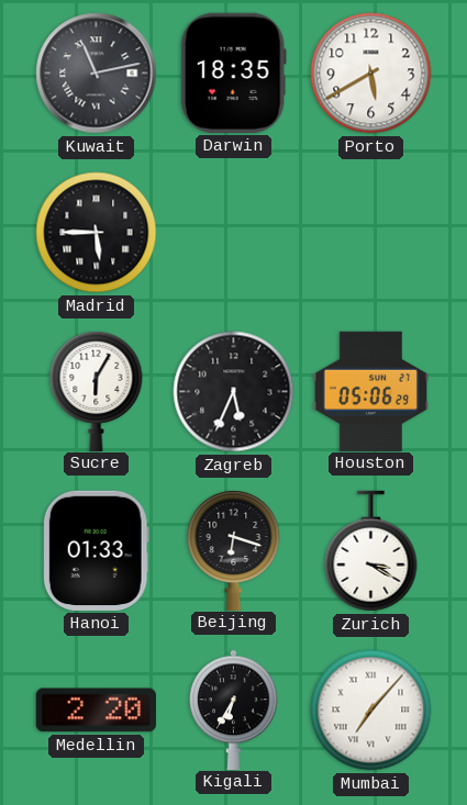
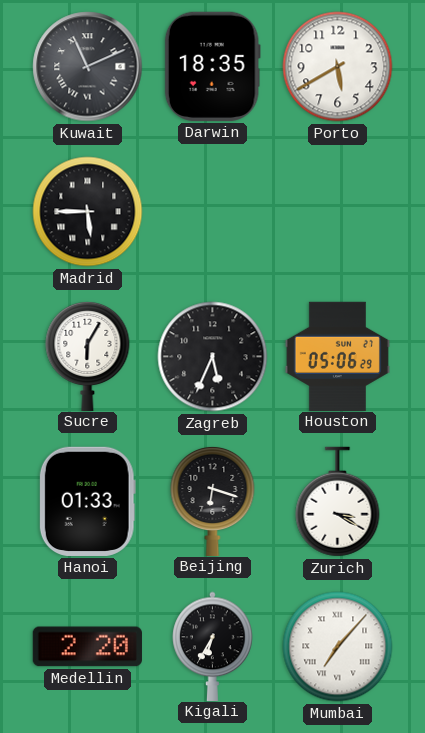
Kuwait: 11:13 -> 11:11 (88, 67)
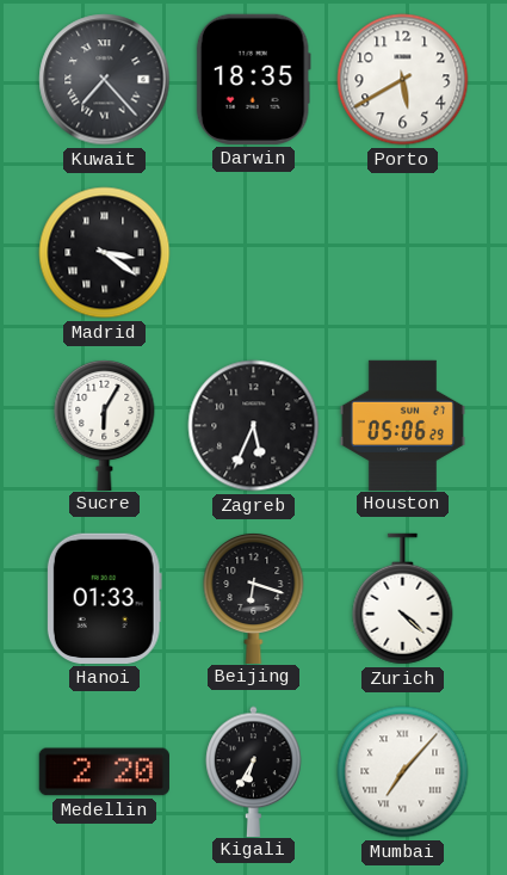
Kuwait: 11:11 -> 7:23 (105, 80)
Madrid: 5:45 -> 3:21 (105, 253)
Zurich: 3:20 -> 4:22 (403, 599)
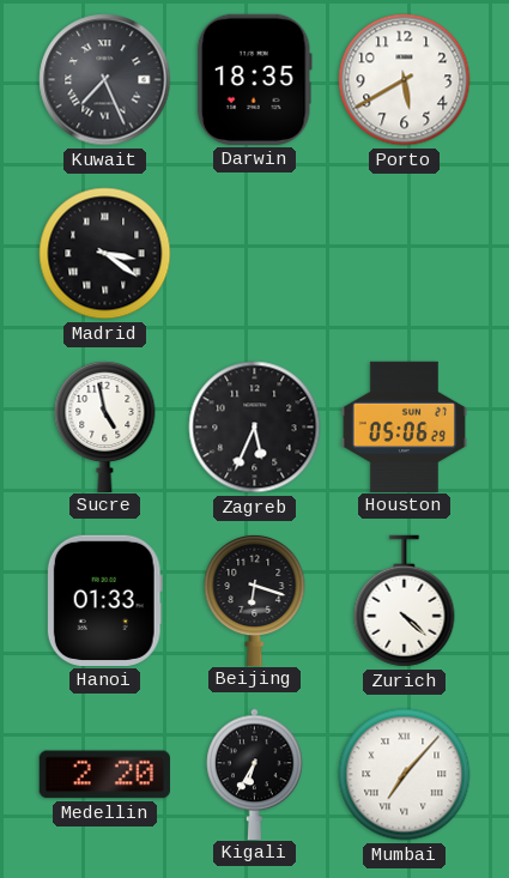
Kuwait: 7:23 -> 7:26 (105, 80)
Sucre: 6:05 -> 4:58 (105, 425)
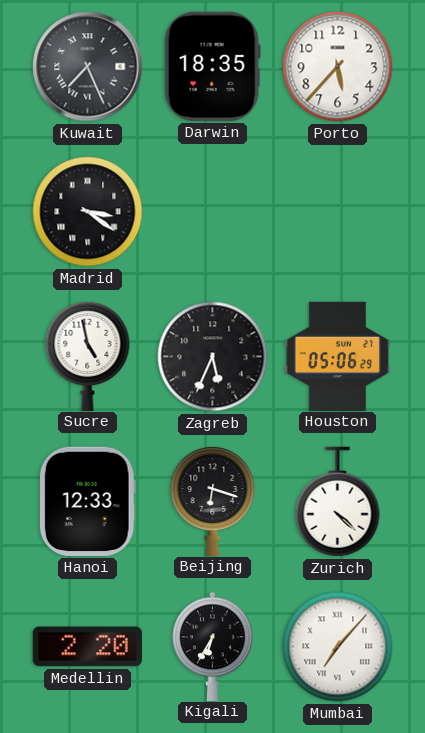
Porto: 5:40 -> 5:37 (338, 67)
Hanoi: 01:33 -> 12:33 (87, 501)
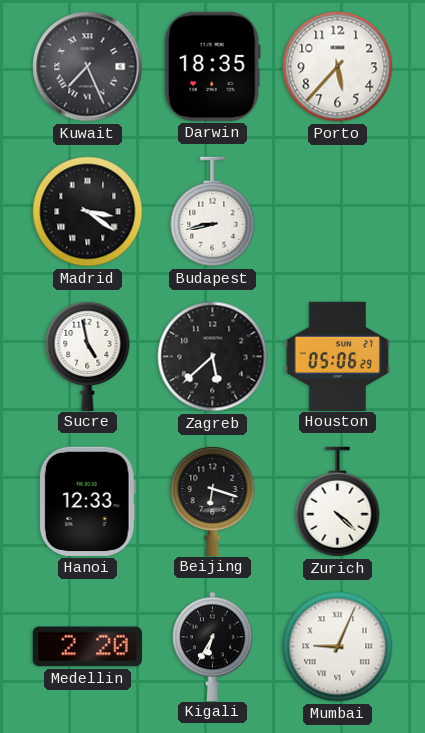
Budapest: none -> 8:43 (213, 212)
Zagreb: 5:34 -> 5:38 (213, 357)
Mumbai: 7:07 -> 9:04 (338, 647)
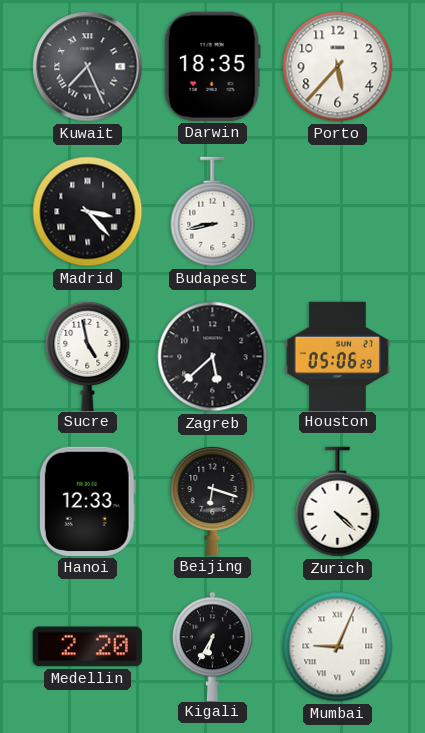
Madrid: 3:21 -> 3:23 (88, 212)
